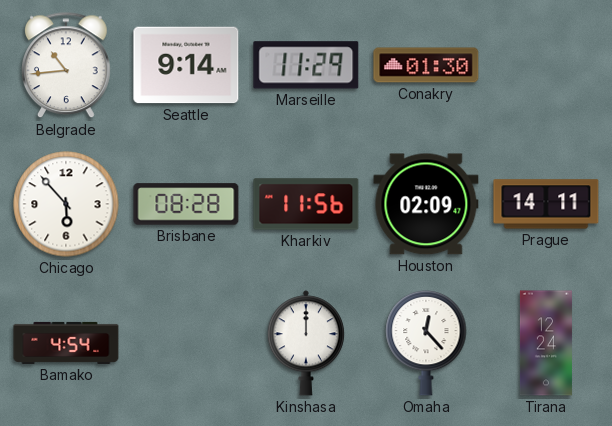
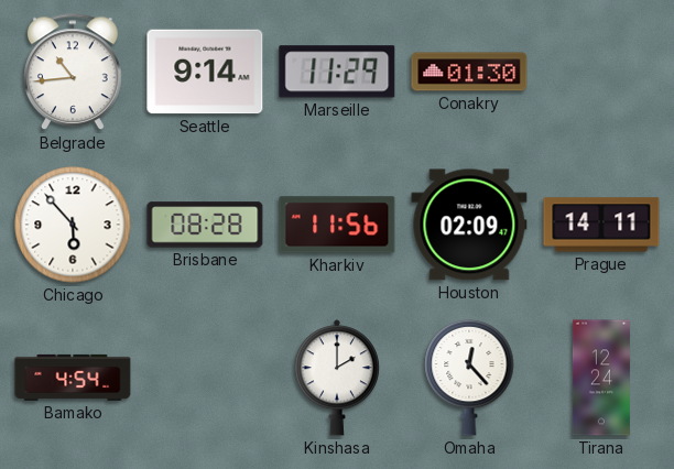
Kinshasa: 12:00 -> 2:00 (337, 378)
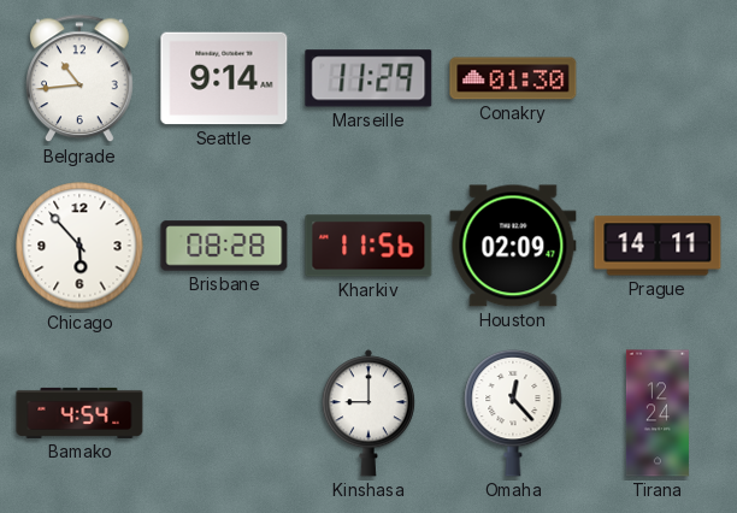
Kinshasa: 2:00 -> 9:00 (368, 413)
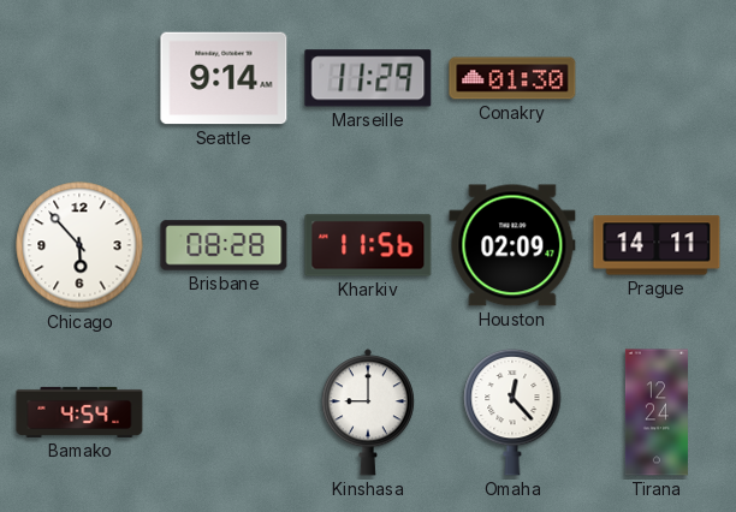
Belgrade: 10:44 -> none (81, 79)
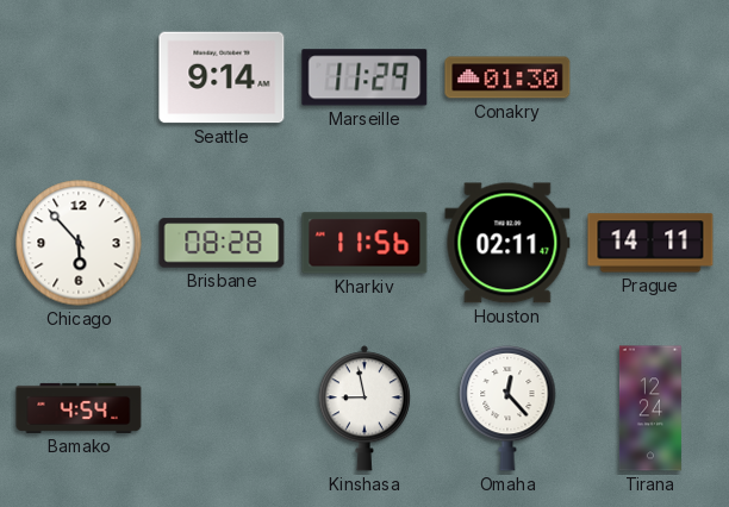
Houston: 02:09 -> 02:11 (507, 243)
Kinshasa: 9:00 -> 8:58 (364, 408)
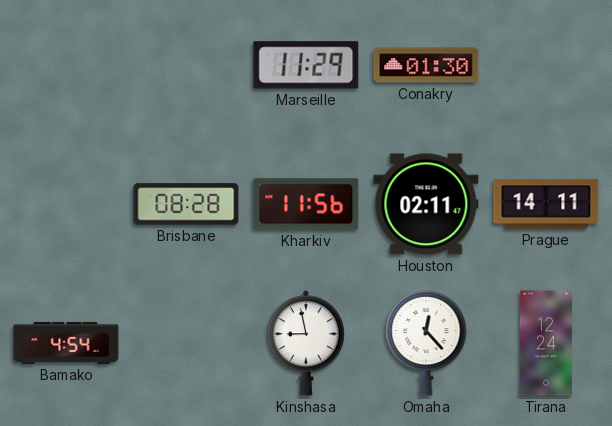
Seattle: 9:14 -> none (222, 77)
Chicago: 5:53 -> none (79, 243)
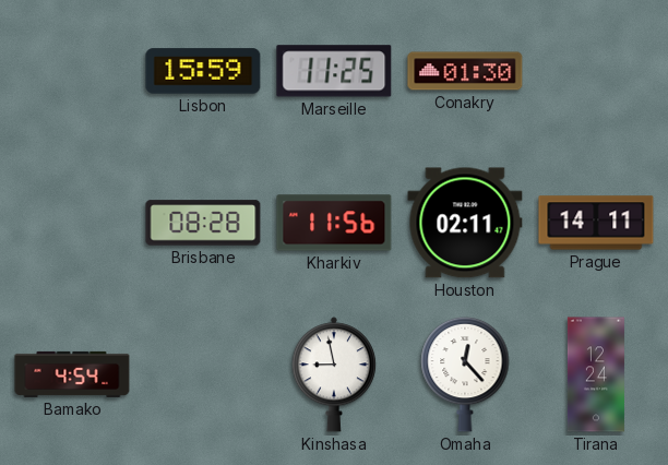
Lisbon: none -> 15:59 (203, 71)
Marseille: 11:29 -> 11:25 (334, 71)
